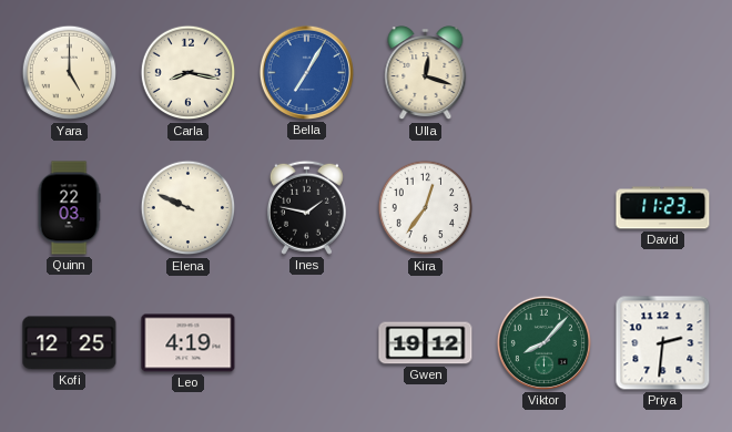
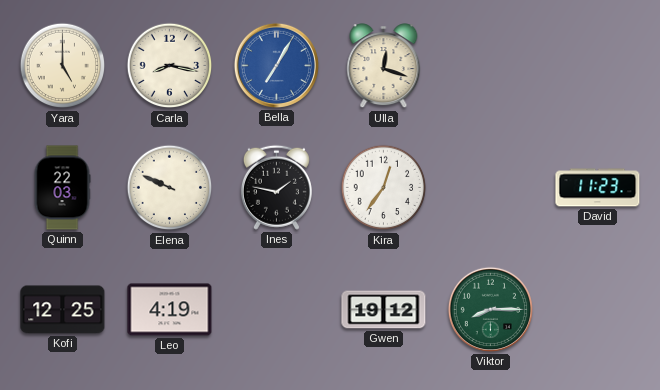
Viktor: 8:07 -> 8:15 (490, 309)
Priya: 2:31 -> none (663, 343)
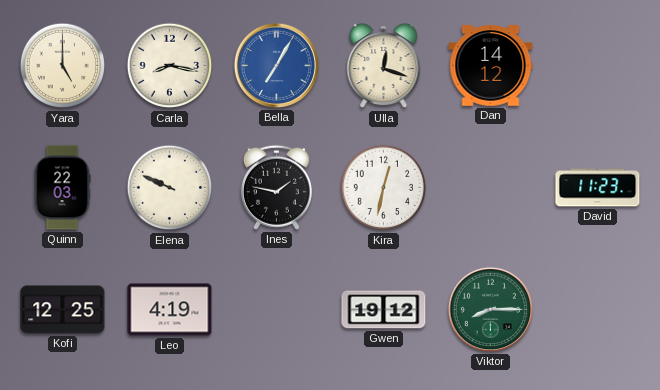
Dan: none -> 14:12 (491, 66)
Kira: 12:36 -> 12:32 (384, 188)
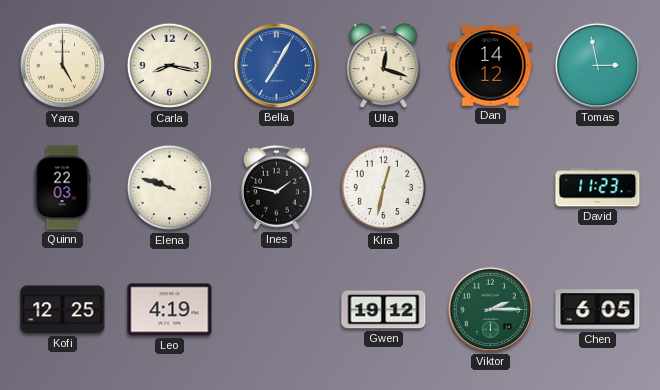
Tomas: none -> 2:58 (597, 65)
Elena: 9:49 -> 9:48 (170, 188)
Viktor: 8:15 -> 2:15 (490, 309)
Chen: none -> 6:05 (598, 310)
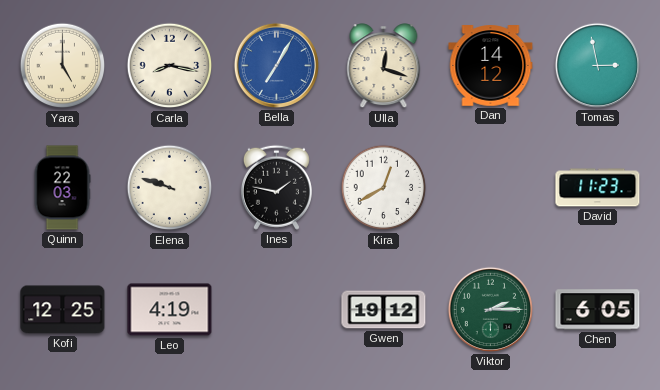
Kira: 12:32 -> 12:40 (384, 188)
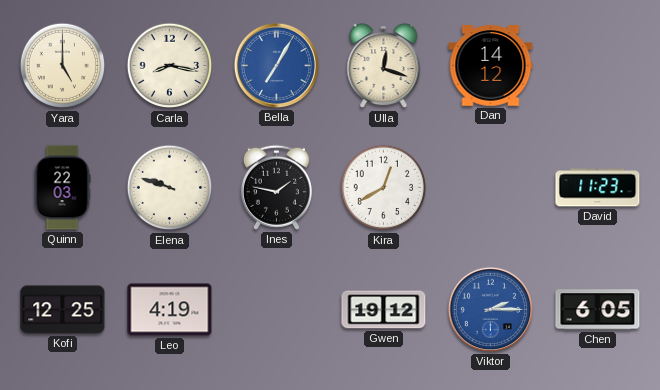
Tomas: 2:58 -> none (597, 65)
Viktor dial: green -> blue (490, 309)
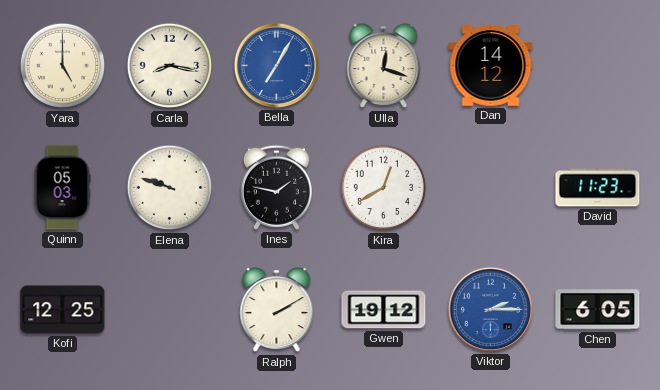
Quinn: 22:03 -> 05:03 (62, 188)
Leo: 4:19 -> none (170, 310)
Ralph: none -> 2:10 (277, 310)
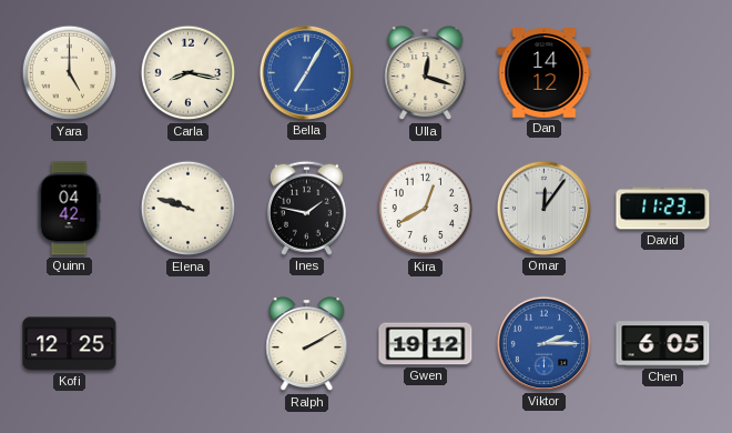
Quinn: 05:03 -> 04:42 (69, 209)
Omar: none -> 12:06 (543, 208)
